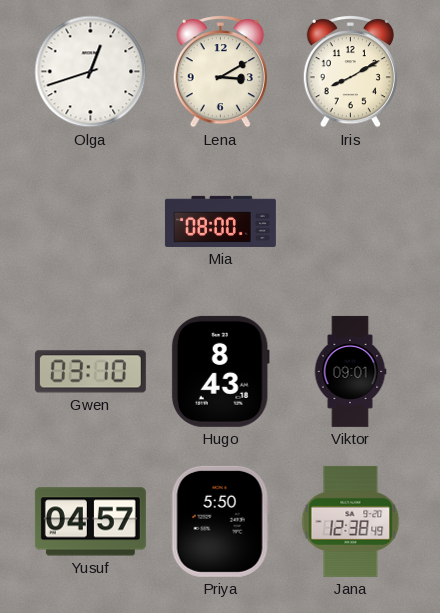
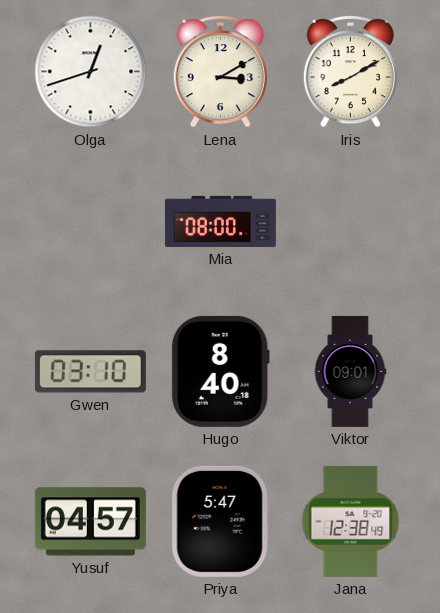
Hugo: 8:43 -> 8:40 (220, 371)
Priya: 5:50 -> 5:47 (220, 521)
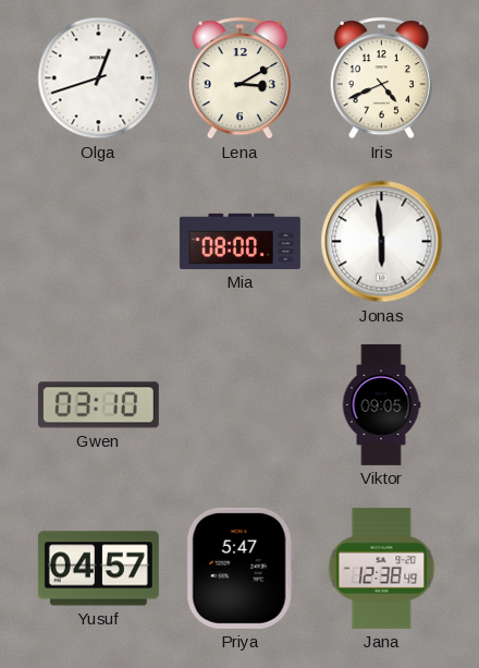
Iris: 8:10 -> 4:41 (381, 78)
Jonas: none -> 5:59 (382, 242)
Hugo: 8:40 -> none (220, 371)
Viktor: 09:01 -> 09:05 (381, 404)
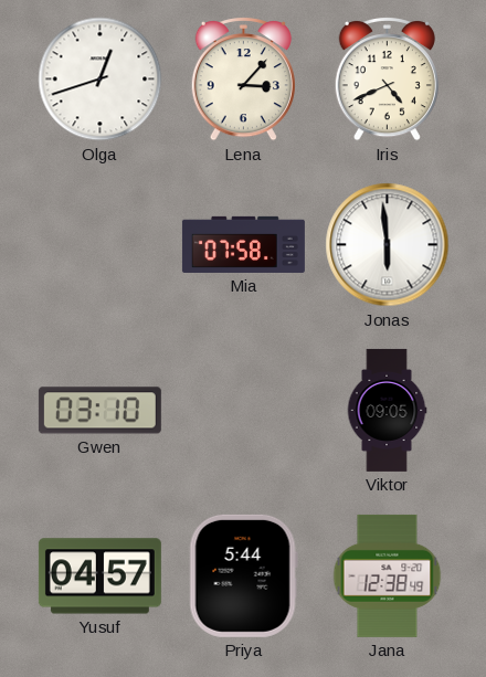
Lena: 3:10 -> 3:07 (243, 80)
Mia: 08:00 -> 07:58 (243, 244)
Priya: 5:47 -> 5:44 (243, 575)
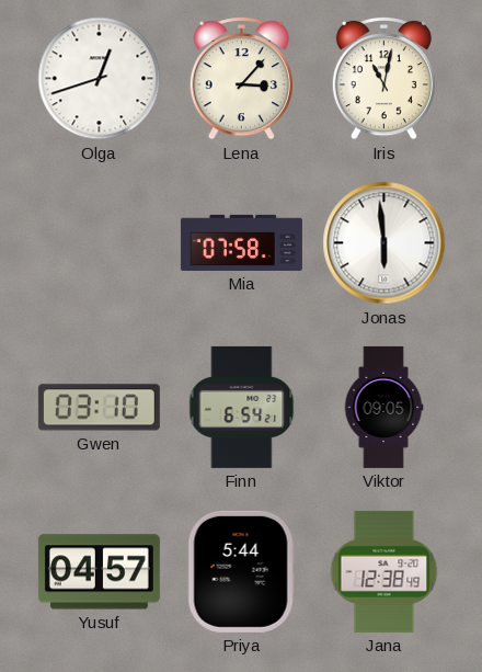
Iris: 4:41 -> 11:02 (383, 79)
Finn: none -> 6:54 (242, 407)
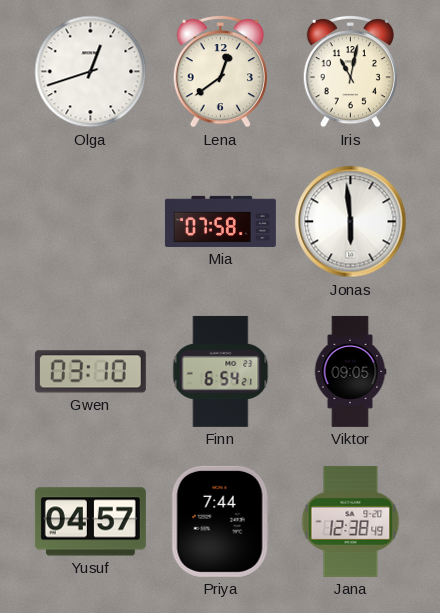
Lena: 3:07 -> 12:39 (220, 72)
Priya: 5:44 -> 7:44 (220, 521)
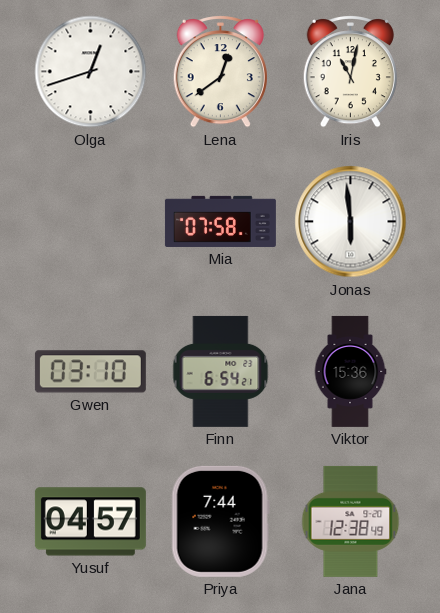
Viktor: 09:05 -> 15:36 (350, 371)
